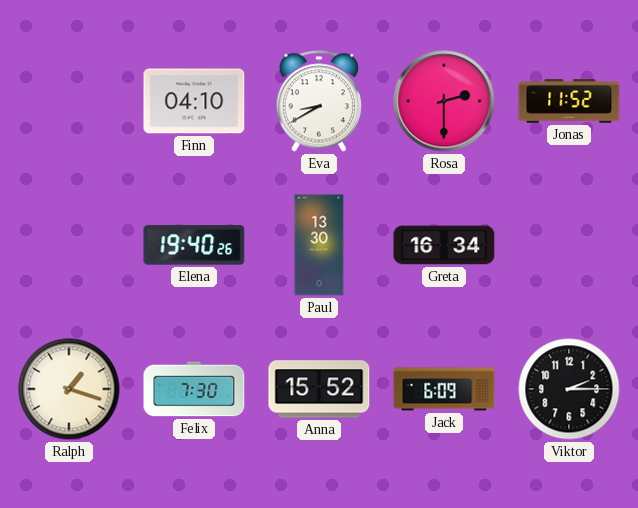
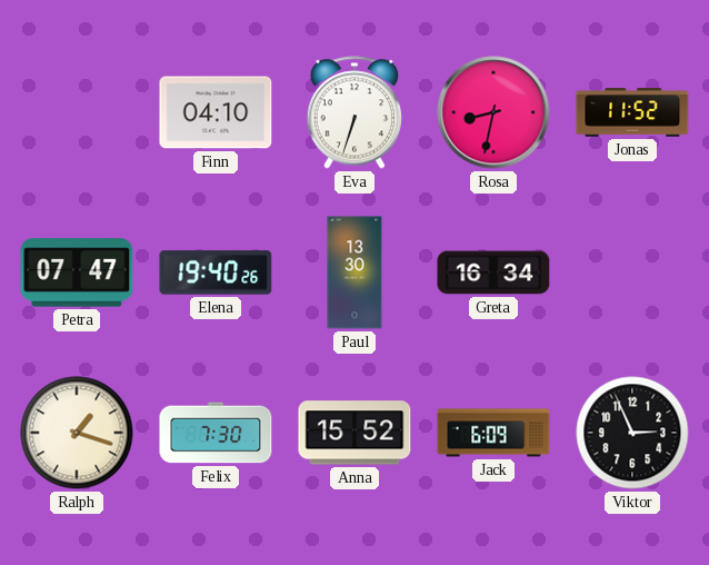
Eva: 8:40 -> 6:33 (353, 112)
Rosa: 2:30 -> 8:32 (493, 112)
Petra: none -> 07:47 (77, 272)
Viktor: 2:15 -> 2:56 (632, 433)
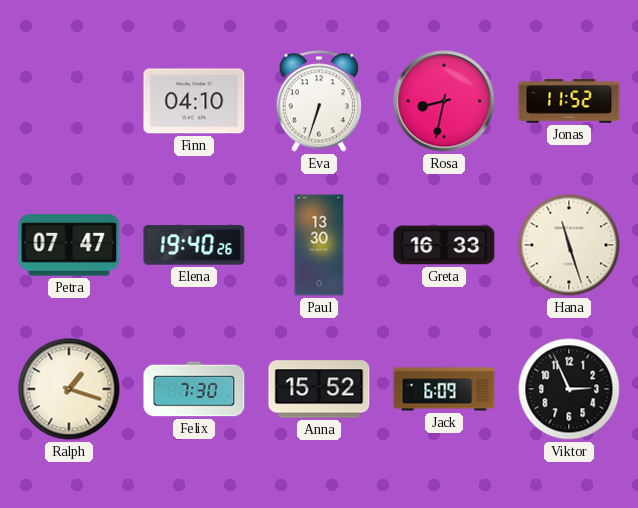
Greta: 16:34 -> 16:33 (444, 245)
Hana: none -> 11:27 (569, 245)
